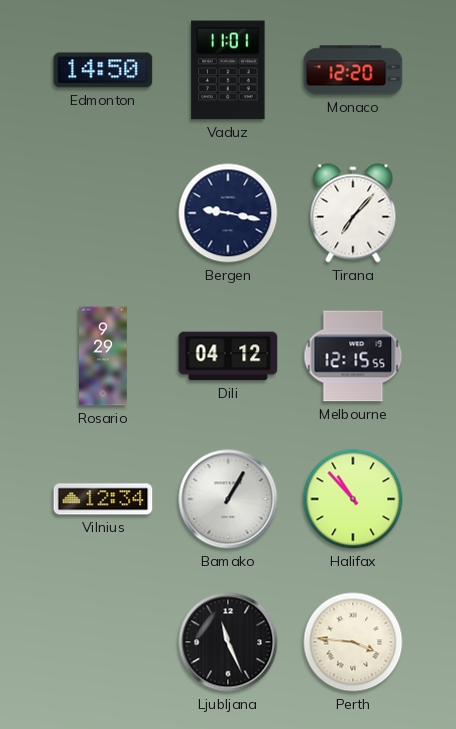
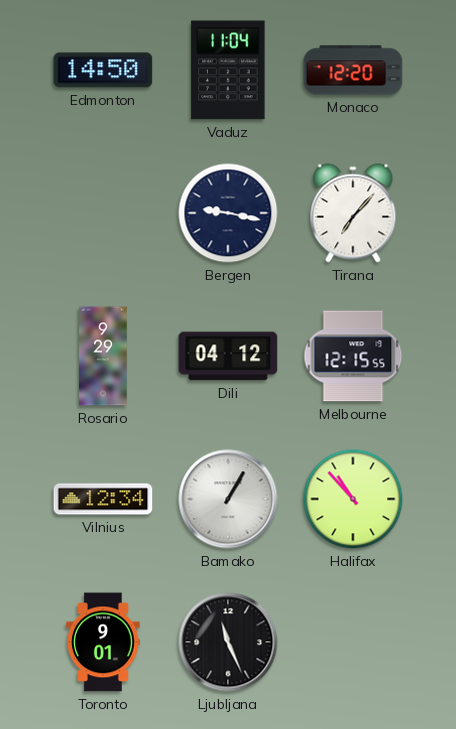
Vaduz: 11:01 -> 11:04 (228, 70)
Toronto: none -> 9:01 (103, 642)
Perth: 3:46 -> none (353, 642)
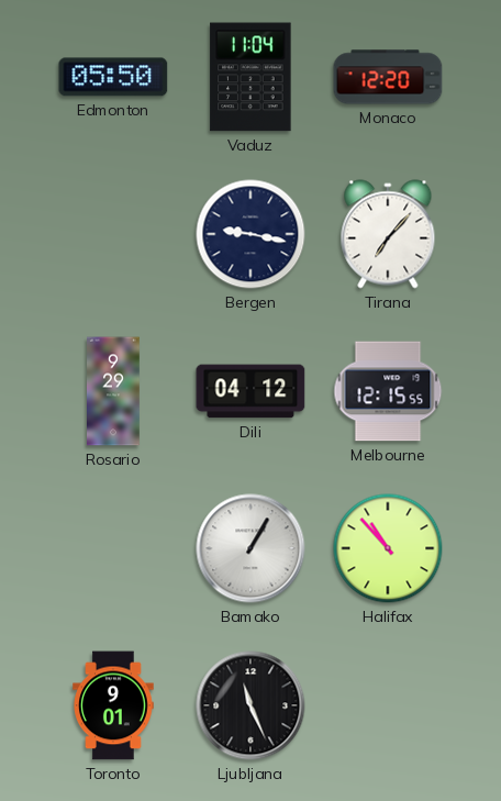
Edmonton: 14:50 -> 05:50 (113, 77)
Vilnius: 12:34 -> none (103, 499)
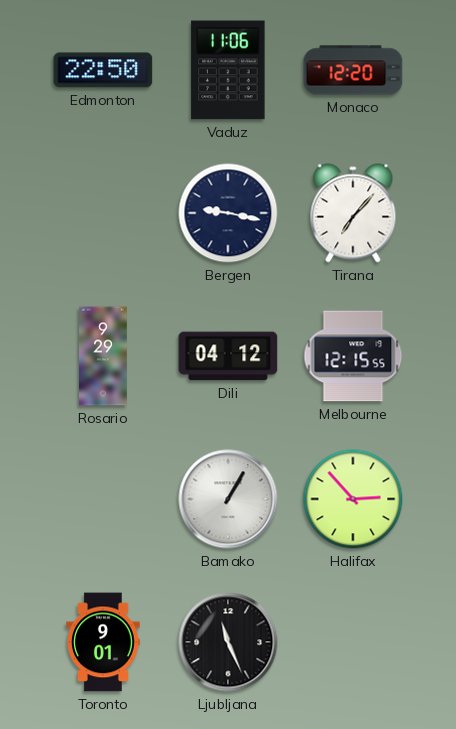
Edmonton: 05:50 -> 22:50 (103, 70)
Vaduz: 11:04 -> 11:06 (228, 70)
Halifax: 10:53 -> 2:53 (353, 499)
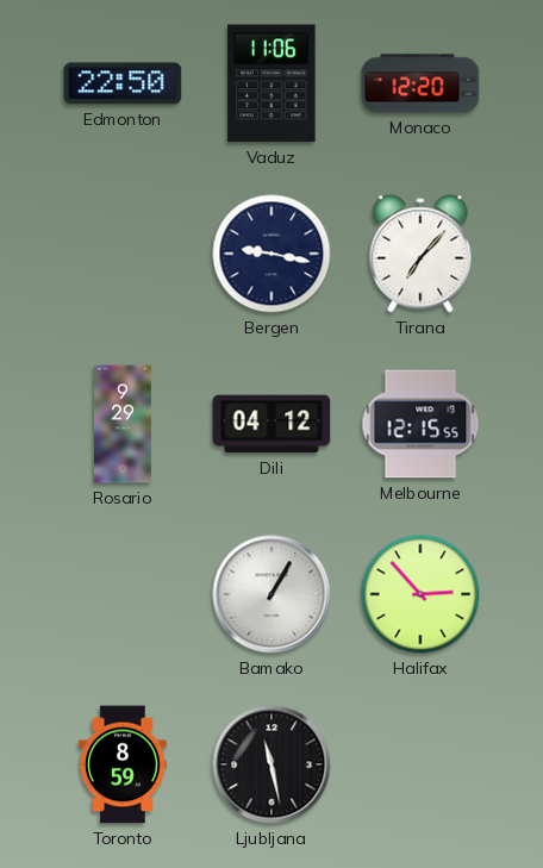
Toronto: 9:01 -> 8:59 (123, 764)
Ljubljana: 11:26 -> 11:28 (271, 764)
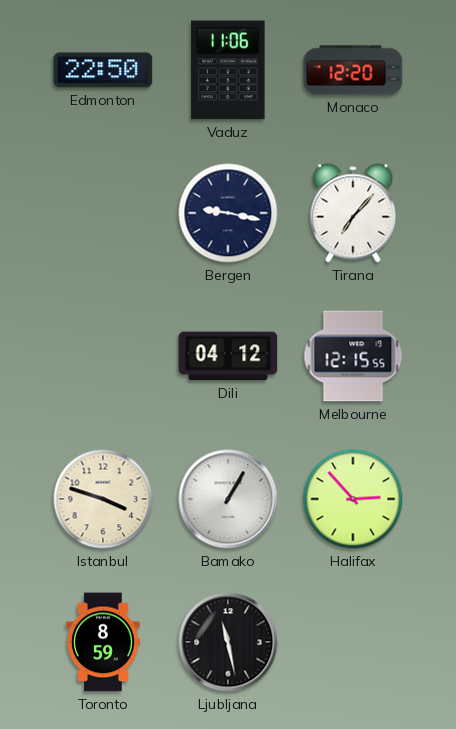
Rosario: 9:29 -> none (123, 424)
Istanbul: none -> 3:48 (103, 499)
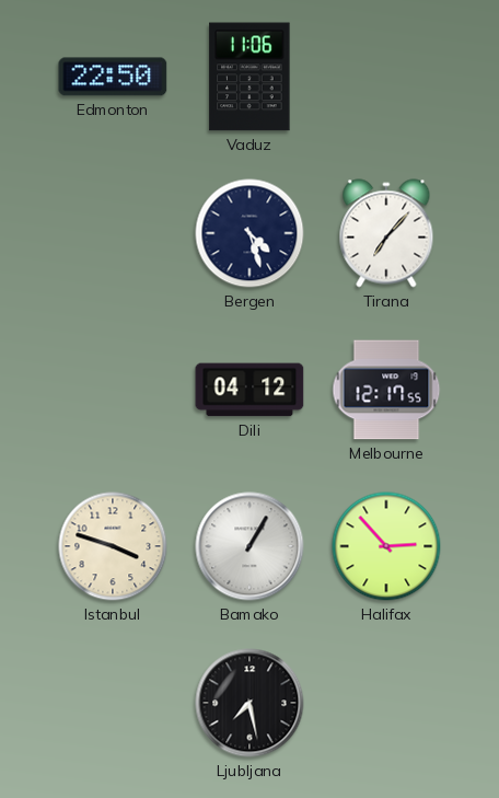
Monaco: 12:20 -> none (353, 70)
Bergen: 9:17 -> 4:27 (249, 233)
Melbourne: 12:15 -> 12:17 (386, 390)
Toronto: 8:59 -> none (103, 642)
Ljubljana: 11:28 -> 7:28 (249, 703)
